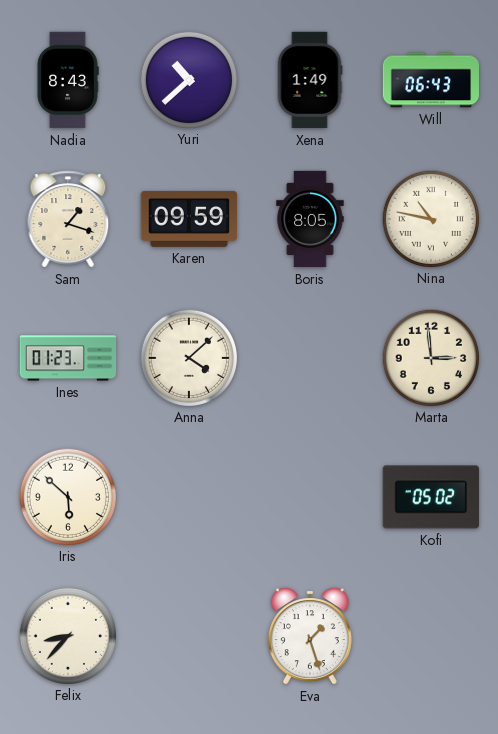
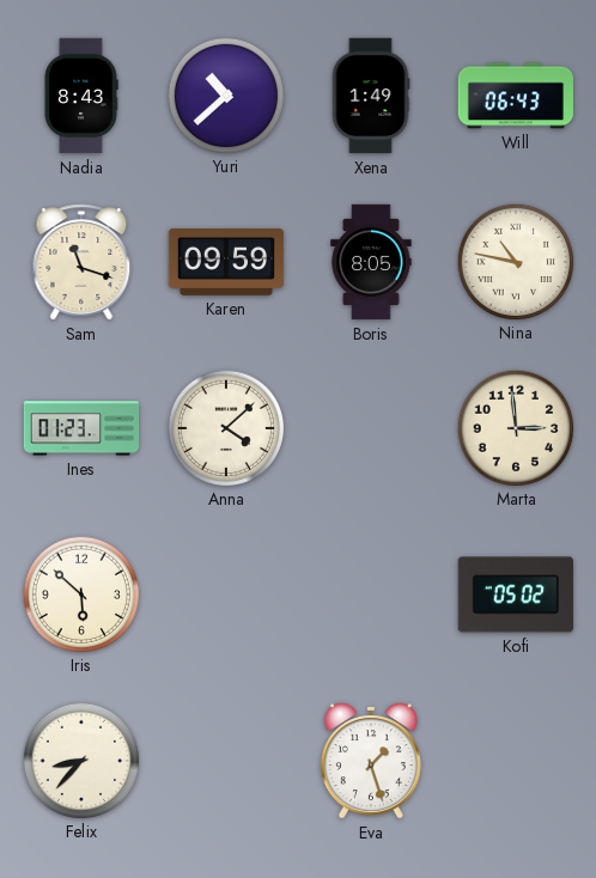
Sam: 1:18 -> 11:18 (81, 262)
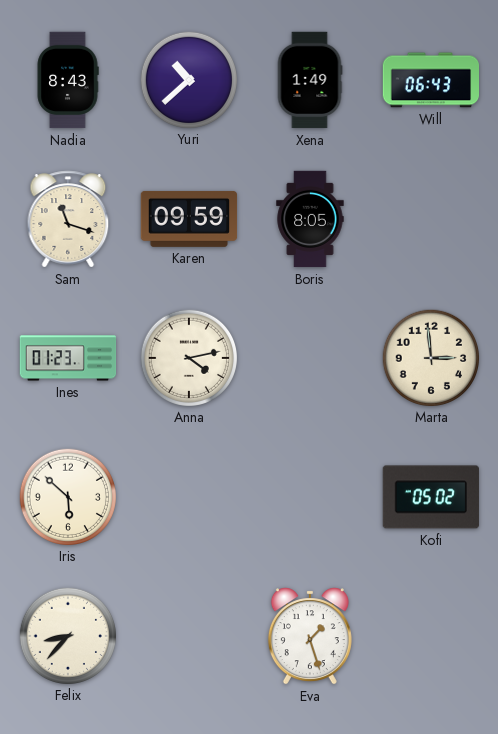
Nina: 10:47 -> none (515, 261)
Anna: 4:08 -> 4:13 (188, 357)
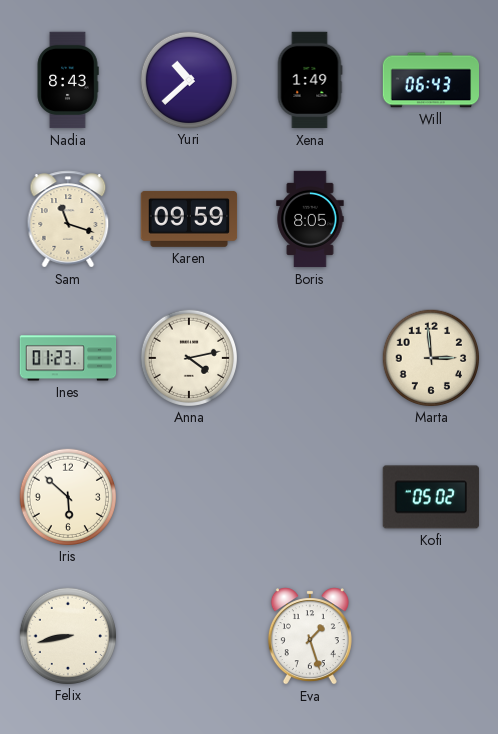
Felix: 8:37 -> 8:43 (67, 635)
